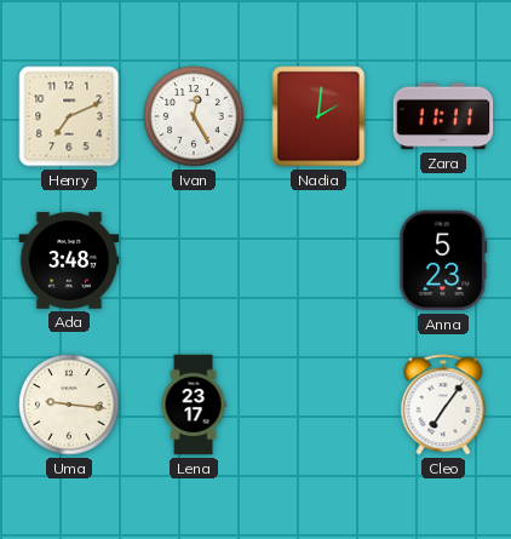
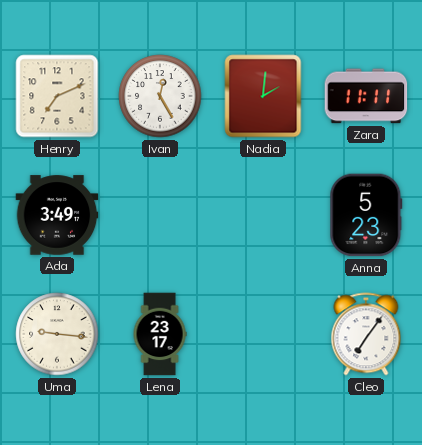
Ada: 3:48 -> 3:49 (57, 215)
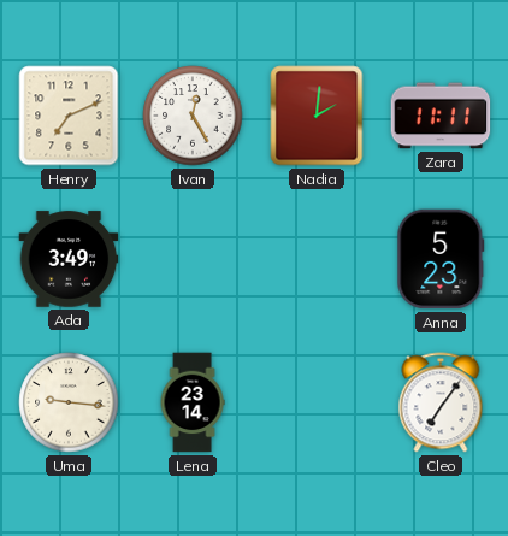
Lena: 23:17 -> 23:14 (193, 402)
